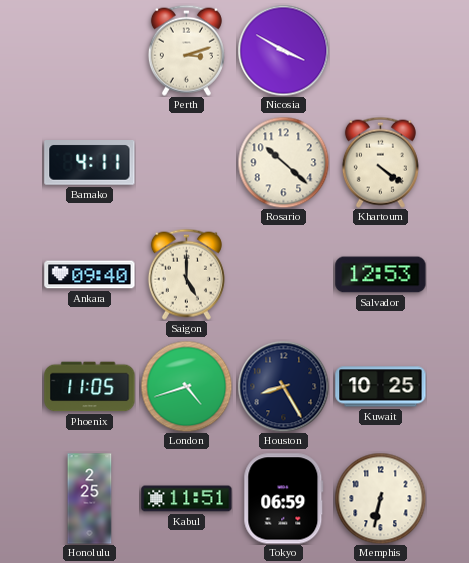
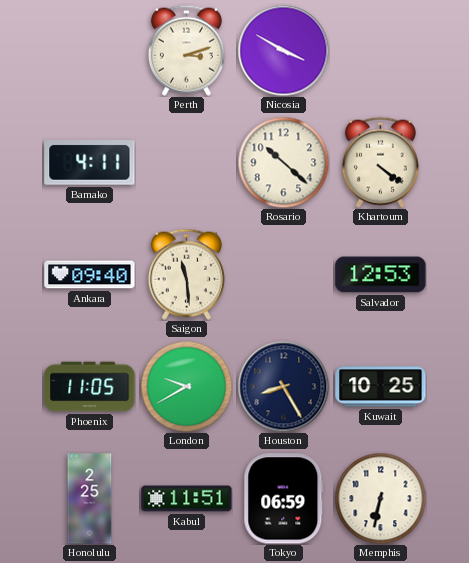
Saigon: 5:00 -> 11:29 (186, 274)
London: 4:42 -> 9:40 (186, 386)
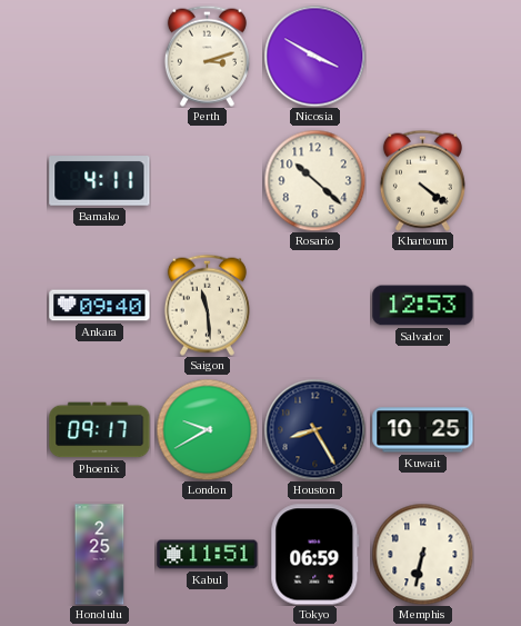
Phoenix: 11:05 -> 09:17 (100, 430)
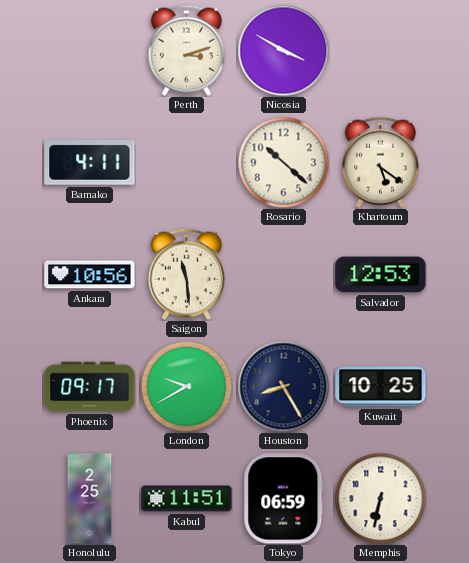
Khartoum: 4:21 -> 5:21 (380, 162)
Ankara: 09:40 -> 10:56 (90, 275)
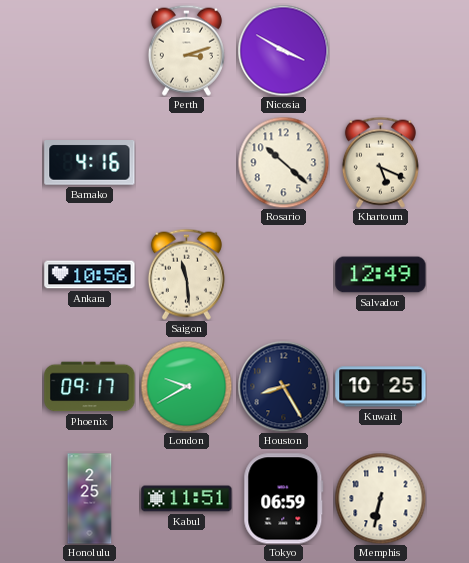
Bamako: 4:11 -> 4:16 (90, 163)
Khartoum: 5:21 -> 5:19 (380, 162)
Salvador: 12:53 -> 12:49 (381, 275)
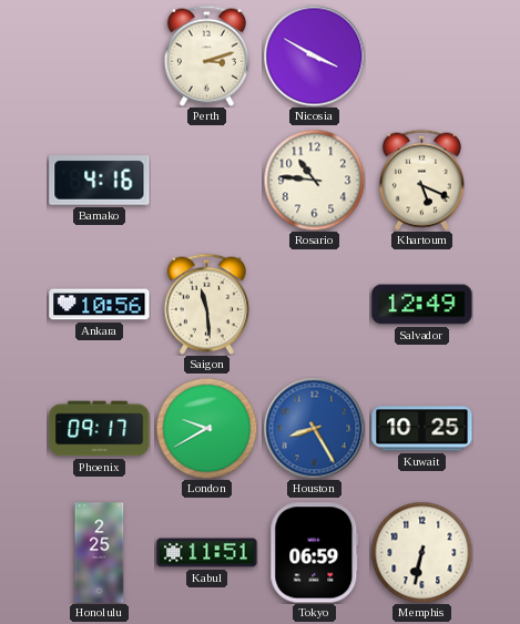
Rosario: 10:22 -> 10:46 (314, 180)
Houston dial: navy -> blue (314, 428)
